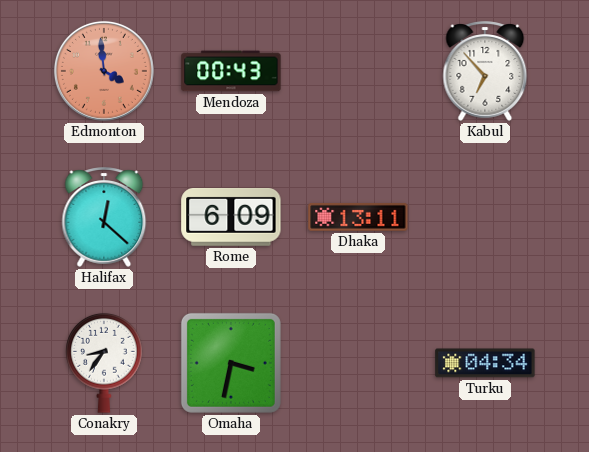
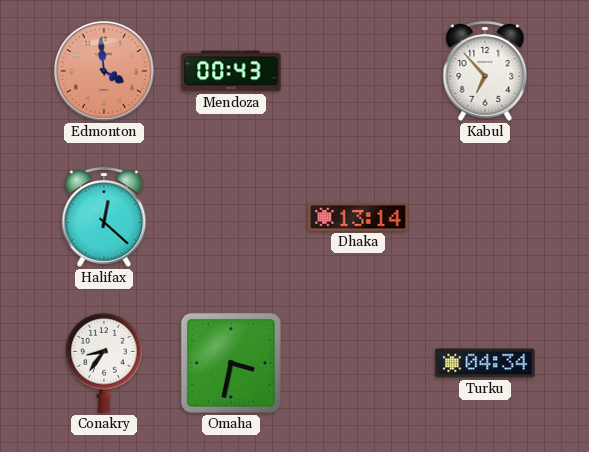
Rome: 6:09 -> none (231, 217)
Dhaka: 13:11 -> 13:14 (358, 217)
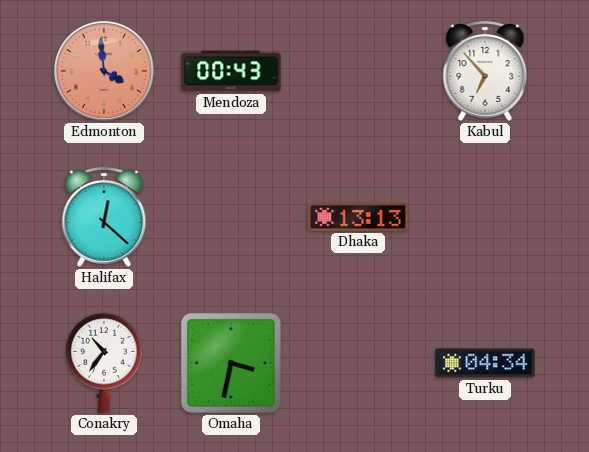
Dhaka: 13:14 -> 13:13 (358, 217)
Conakry: 8:36 -> 10:36 (104, 363)
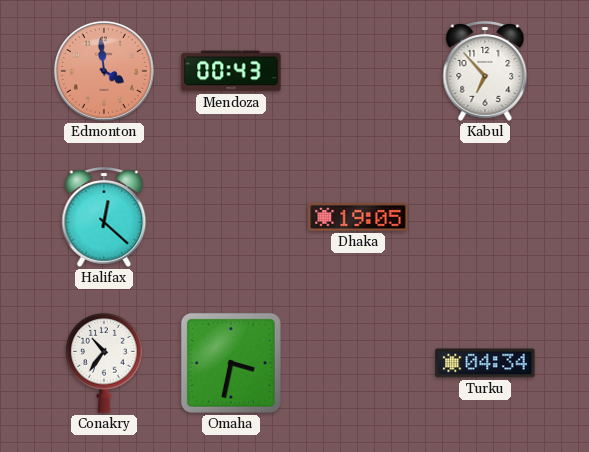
Dhaka: 13:13 -> 19:05 (358, 217)
